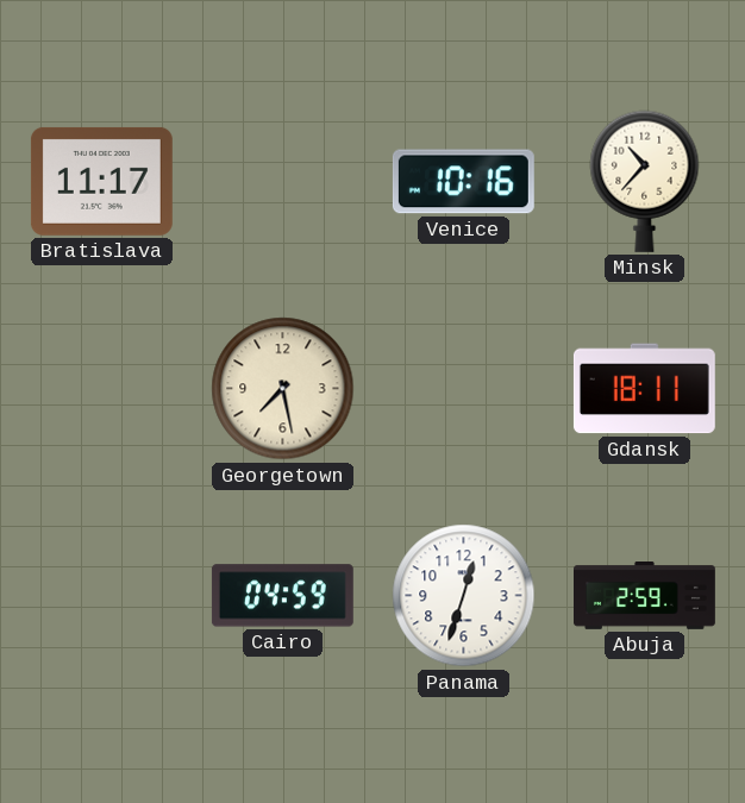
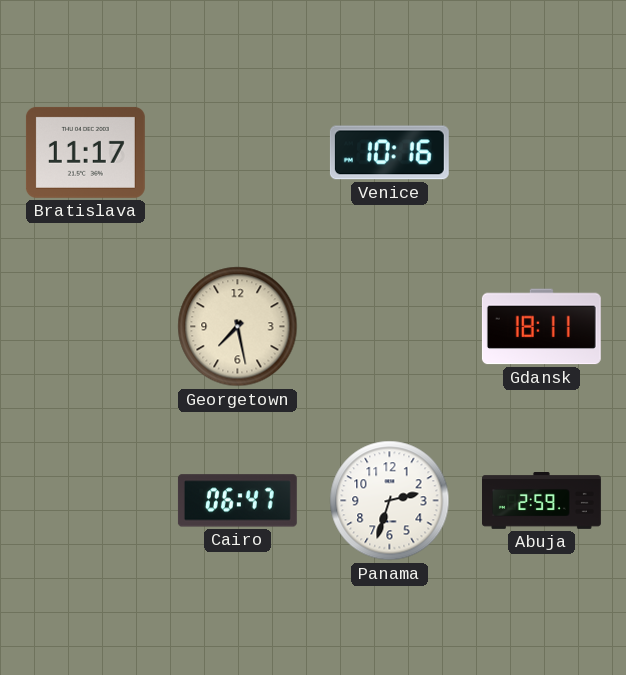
Minsk: 10:37 -> none (645, 181)
Cairo: 04:59 -> 06:47 (237, 501)
Panama: 12:33 -> 2:33 (390, 501)
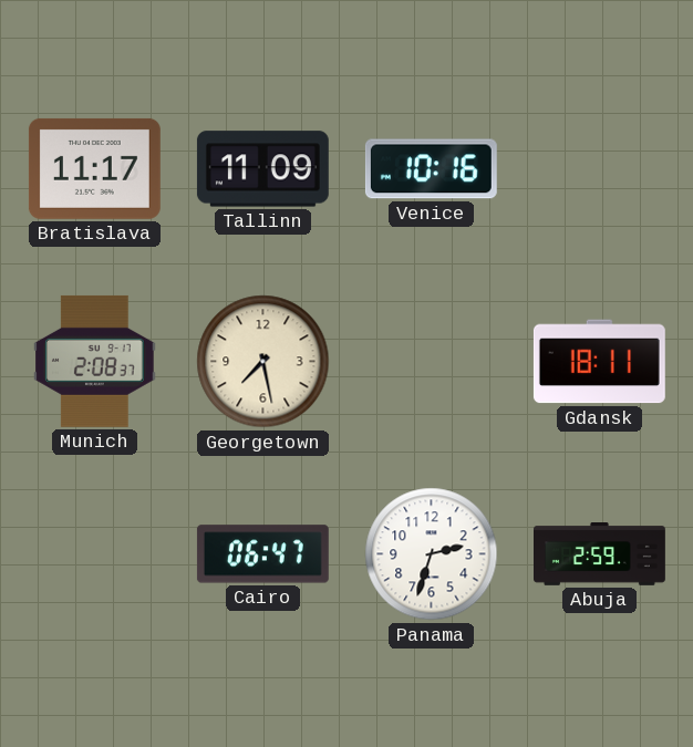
Tallinn: none -> 11:09 (262, 169)
Munich: none -> 2:08 (95, 361)
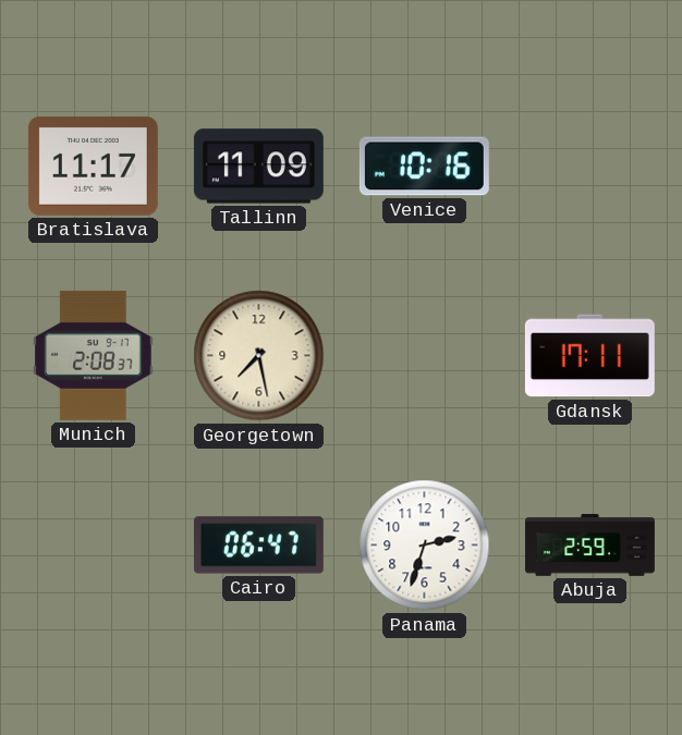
Gdansk: 18:11 -> 17:11 (589, 356)
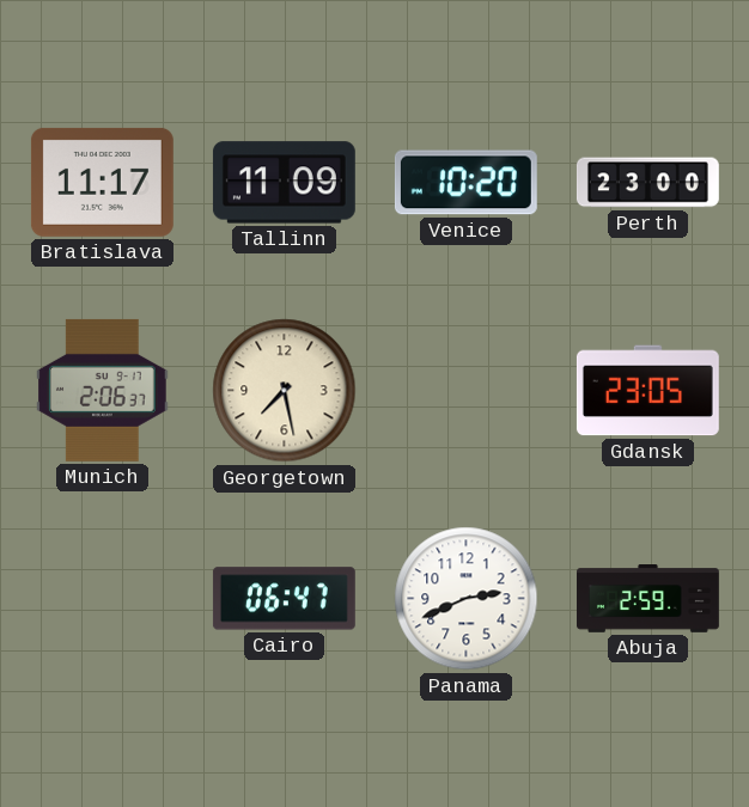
Venice: 10:16 -> 10:20 (465, 183)
Perth: none -> 23:00 (647, 183)
Munich: 2:08 -> 2:06 (103, 390)
Gdansk: 17:11 -> 23:05 (647, 391)
Panama: 2:33 -> 2:41 (467, 599)
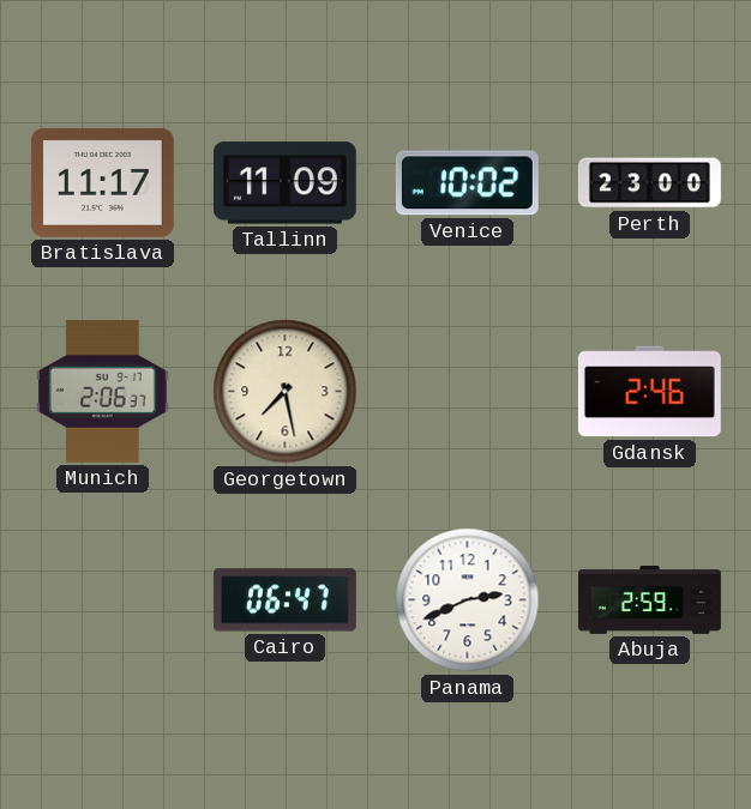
Venice: 10:20 -> 10:02 (467, 183)
Gdansk: 23:05 -> 2:46 (649, 392)
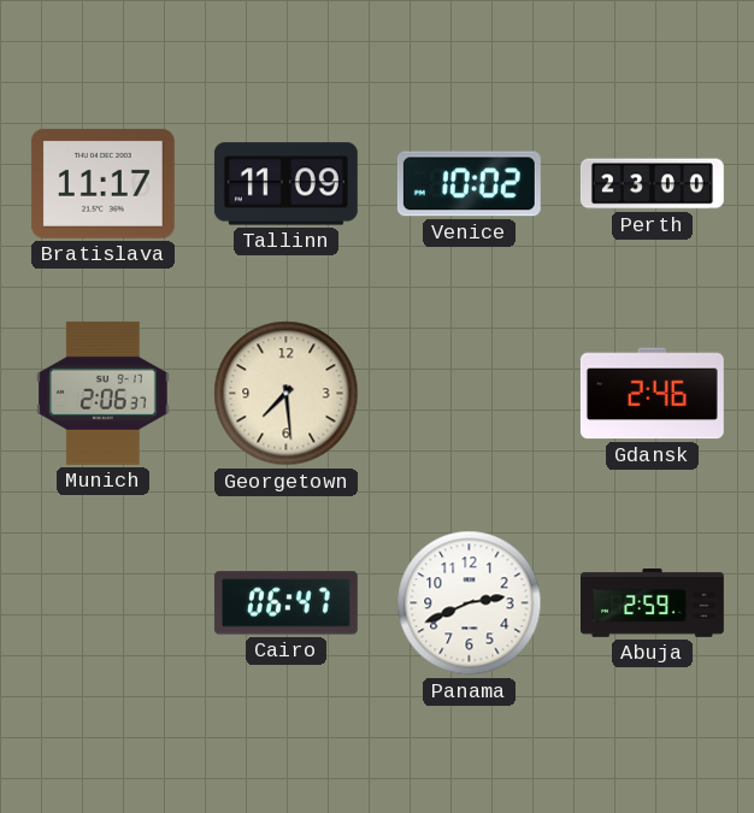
Georgetown: 7:28 -> 7:29 (287, 394)
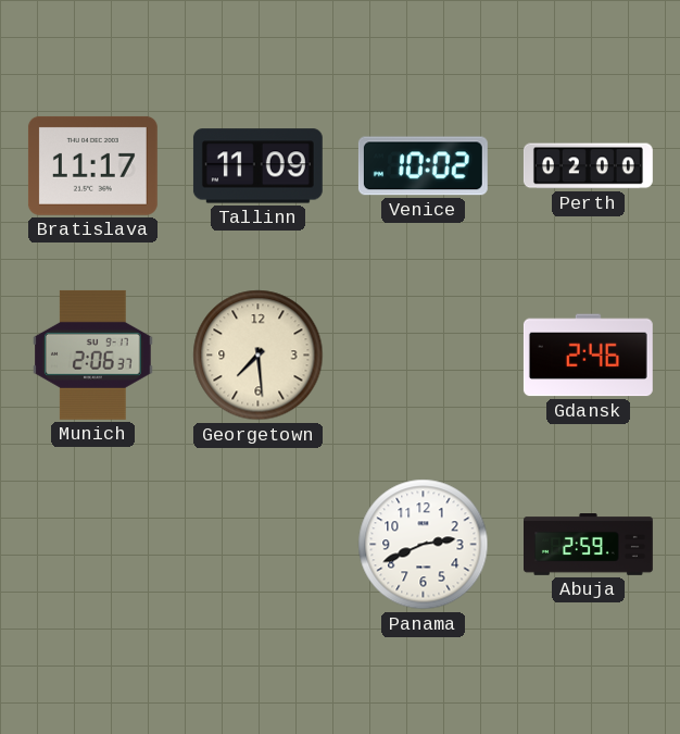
Perth: 23:00 -> 02:00 (588, 166)
Cairo: 06:47 -> none (285, 603)
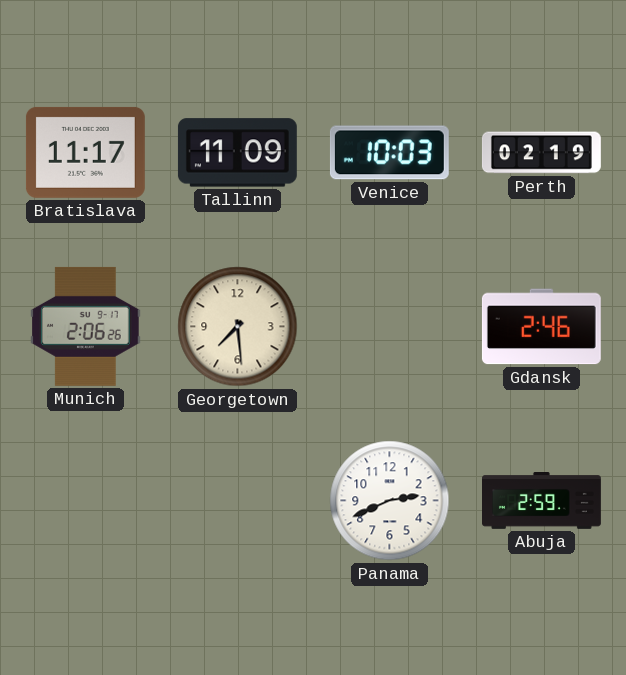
Venice: 10:02 -> 10:03 (389, 153)
Perth: 02:00 -> 02:19 (541, 153)
Munich: 2:06:37 -> 2:06:26 (86, 326)
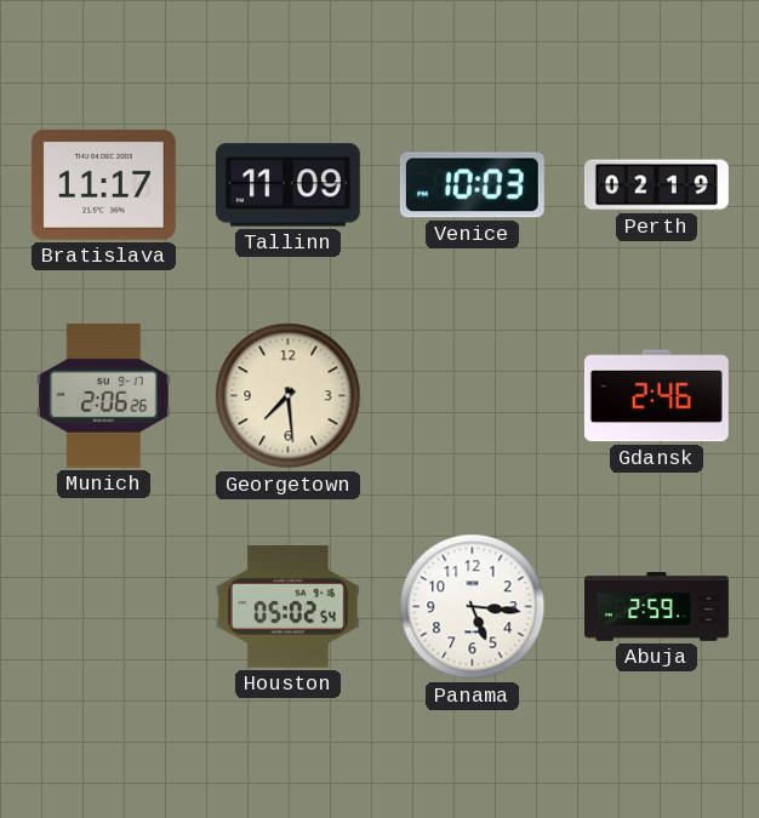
Houston: none -> 05:02 (287, 606)
Panama: 2:41 -> 5:16 (473, 607)
